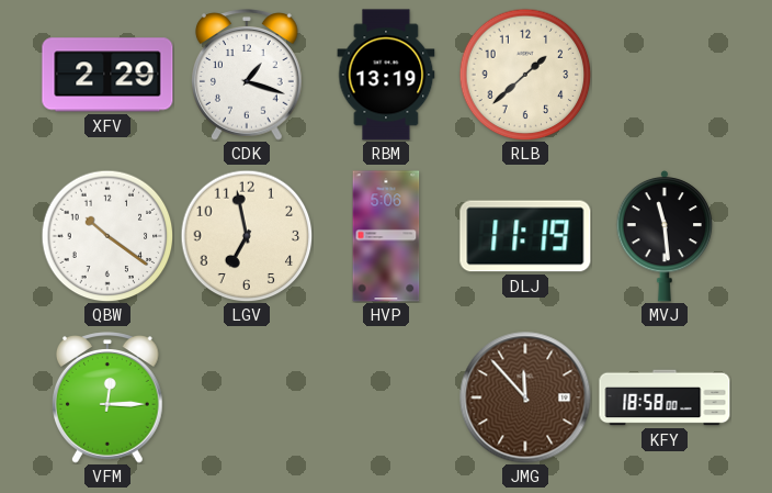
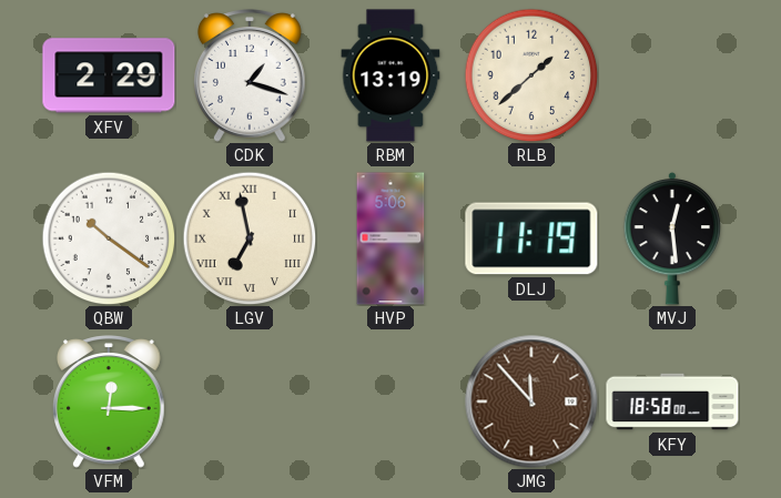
LGV numerals: Arabic -> Roman (250, 238)
MVJ: 11:29 -> 12:29 (672, 238)
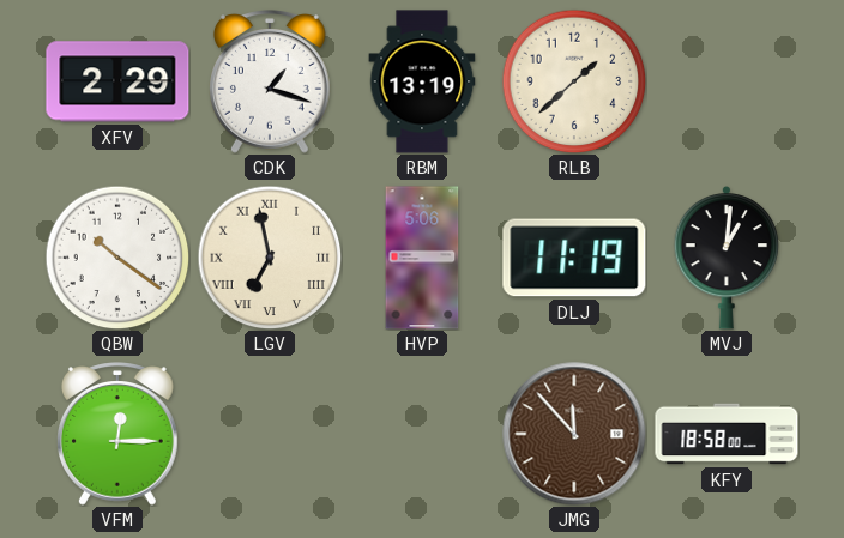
MVJ: 12:29 -> 1:01 (727, 258)
